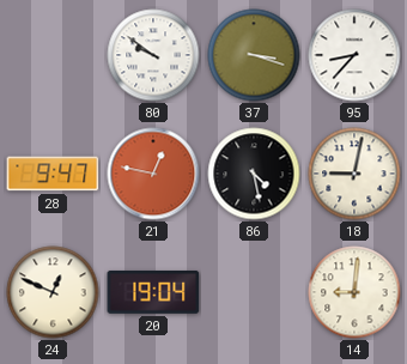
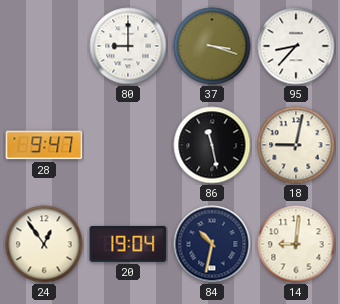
80: 9:51 -> 9:00 (128, 46)
21: 12:47 -> none (153, 174)
86: 4:28 -> 11:28 (212, 145)
24: 12:49 -> 12:54 (44, 244)
84: none -> 10:32 (212, 244)
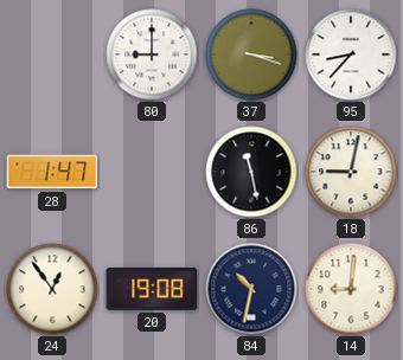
28: 9:47 -> 1:47 (52, 172)
20: 19:04 -> 19:08 (152, 289)
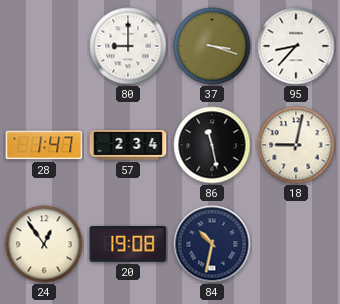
57: none -> 2:34 (128, 145)
14: 9:01 -> none (351, 289)
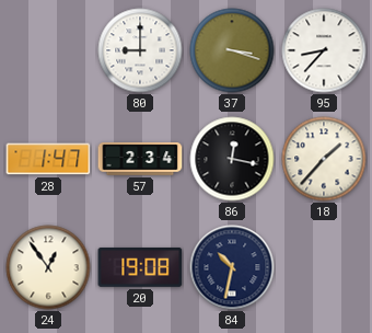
86: 11:28 -> 12:17 (232, 159)
18: 9:02 -> 1:37 (324, 159)
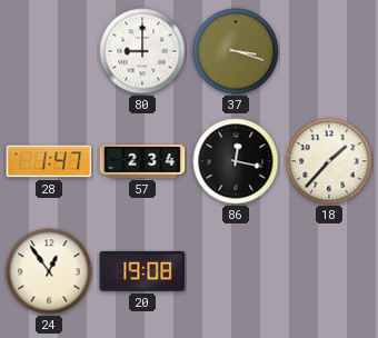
95: 8:37 -> none (324, 50)
84: 10:32 -> none (232, 267)
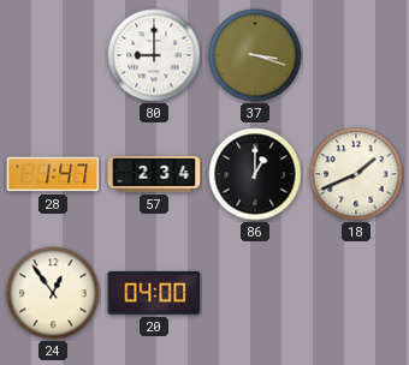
86: 12:17 -> 1:00 (255, 174)
18: 1:37 -> 1:41 (356, 174)
20: 19:08 -> 04:00 (154, 293)
